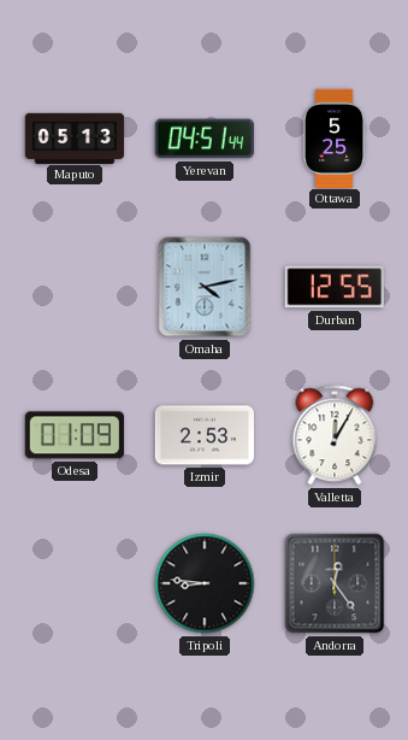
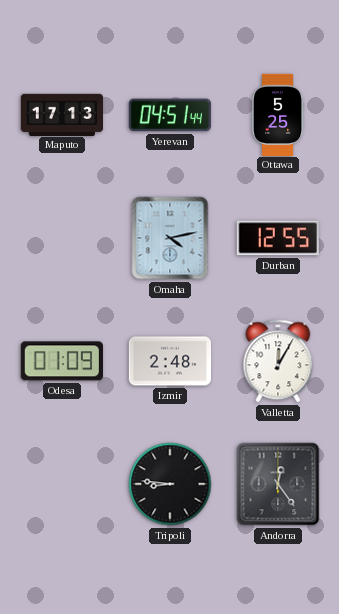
Maputo: 05:13 -> 17:13 (61, 114)
Izmir: 2:53 -> 2:48 (169, 361)
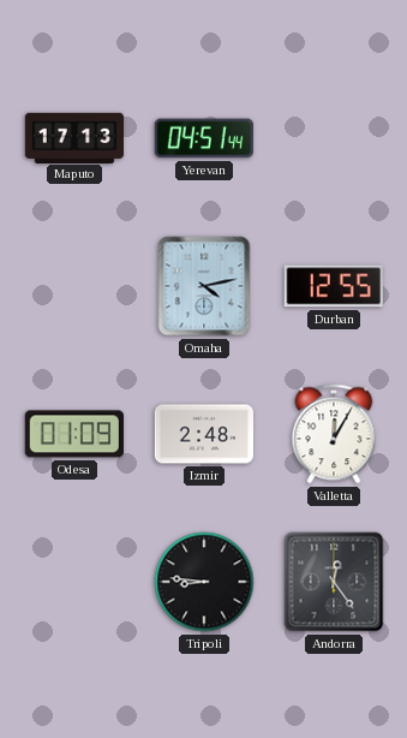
Ottawa: 5:25 -> none (278, 114)
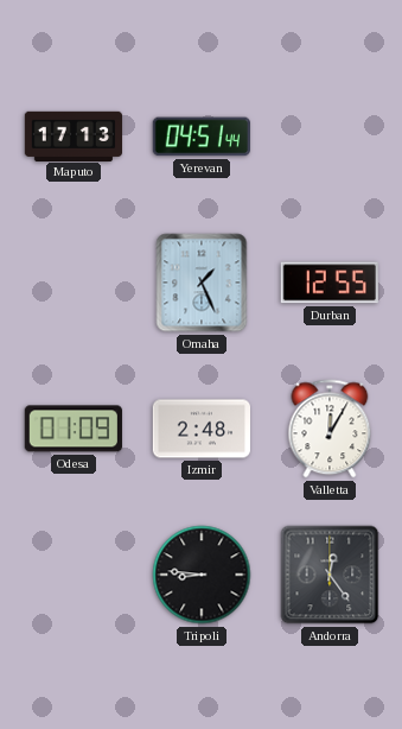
Omaha: 4:13 -> 1:26 (202, 283)
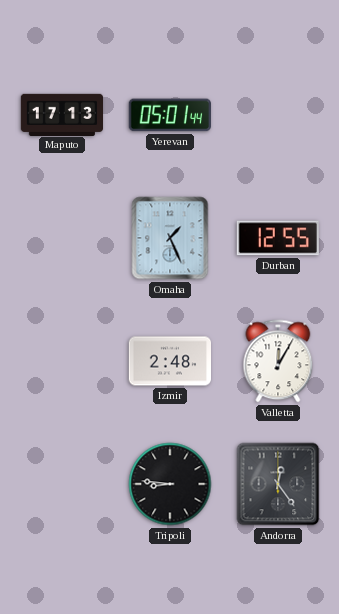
Yerevan: 04:51 -> 05:01 (170, 115)
Odesa: 01:09 -> none (74, 429)
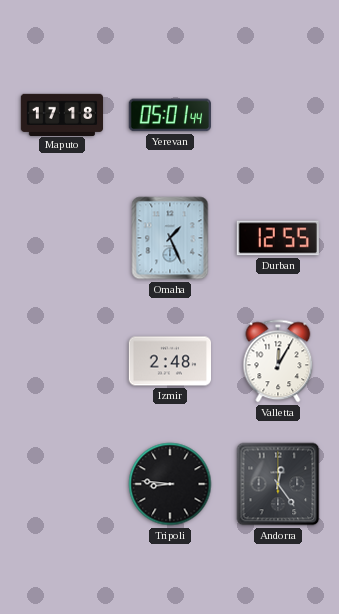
Maputo: 17:13 -> 17:18 (61, 114)
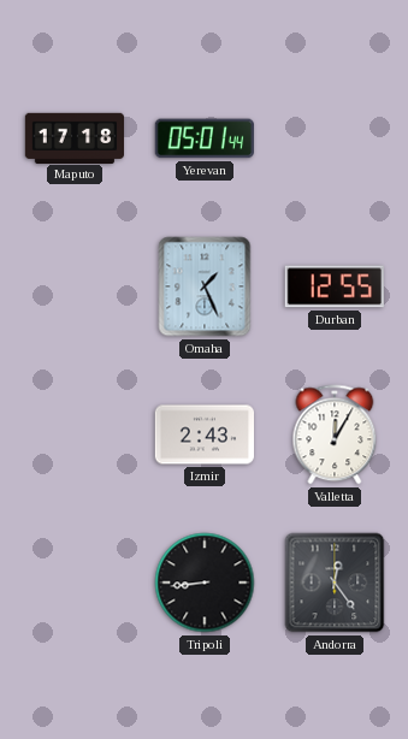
Izmir: 2:48 -> 2:43 (203, 434)
Tripoli: 8:46 -> 8:44 (205, 583)
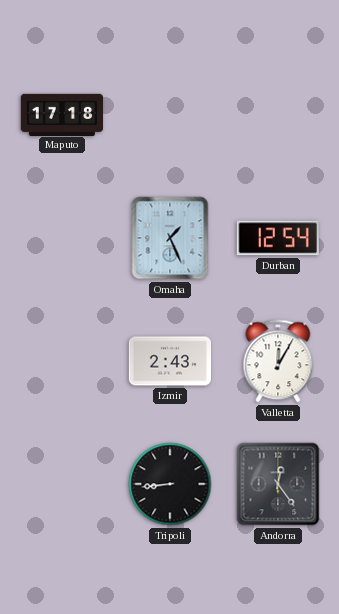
Yerevan: 05:01 -> none (205, 138)
Durban: 12:55 -> 12:54 (278, 238)
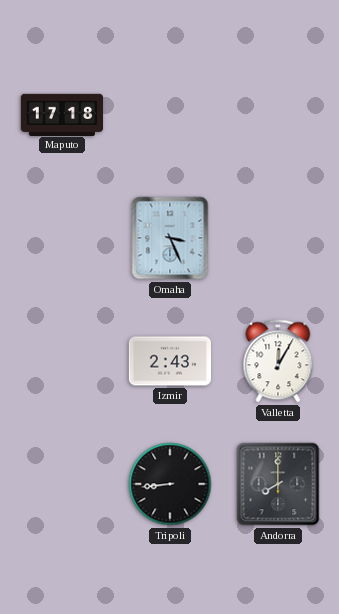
Omaha: 1:26 -> 3:26 (170, 238)
Durban: 12:54 -> none (278, 238)
Andorra: 12:24 -> 8:00 (278, 484)
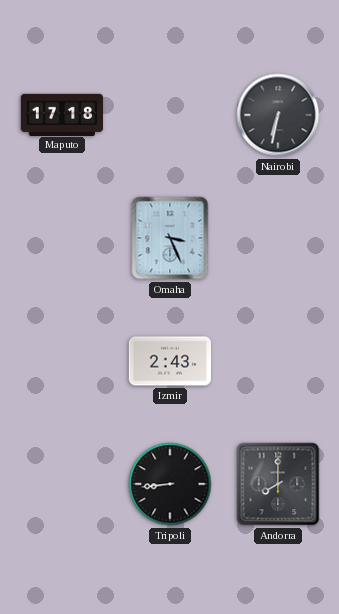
Nairobi: none -> 6:32 (278, 115)
Valletta: 12:05 -> none (278, 361)
